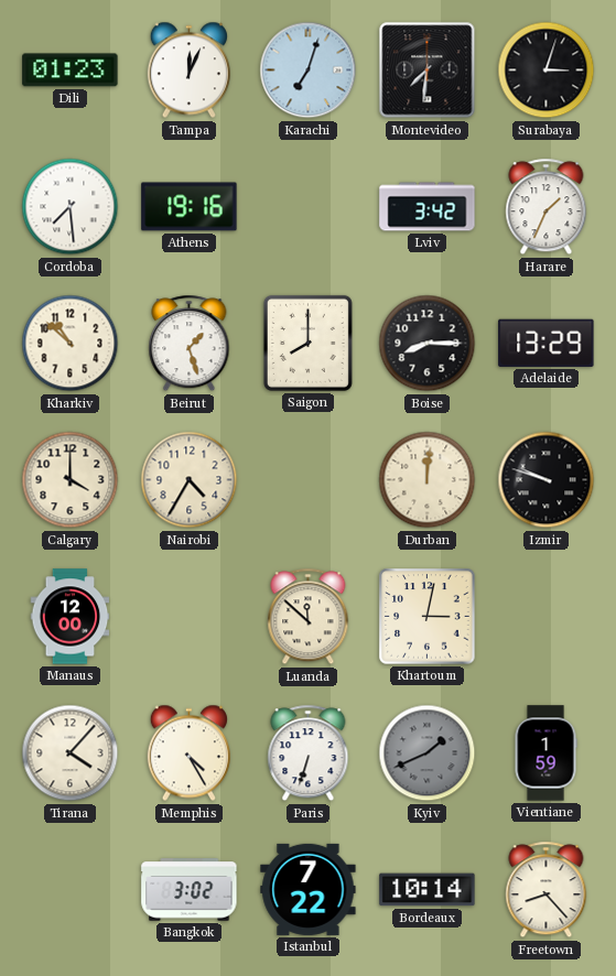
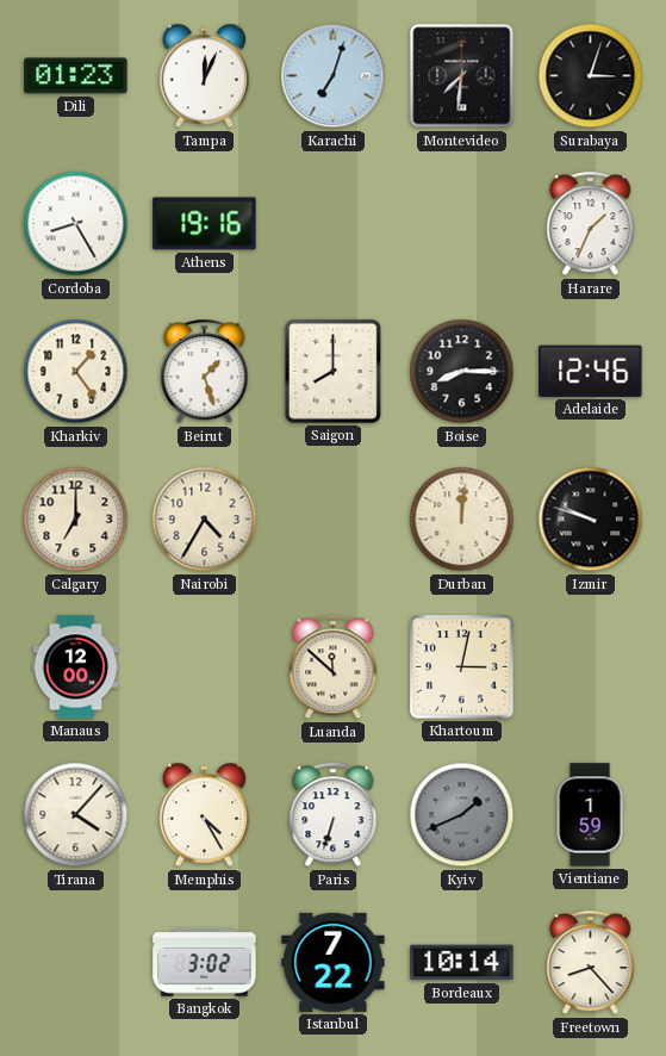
Cordoba: 7:29 -> 8:25 (76, 224)
Lviv: 3:42 -> none (428, 207)
Kharkiv: 10:52 -> 1:24 (76, 372)
Adelaide: 13:29 -> 12:46 (591, 371)
Calgary: 4:00 -> 7:00 (76, 520)
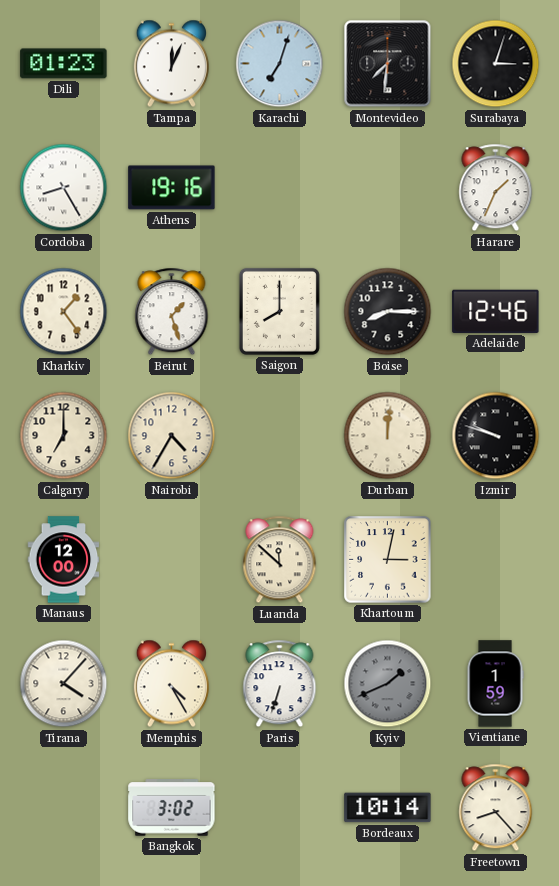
Istanbul: 7:22 -> none (334, 962)
